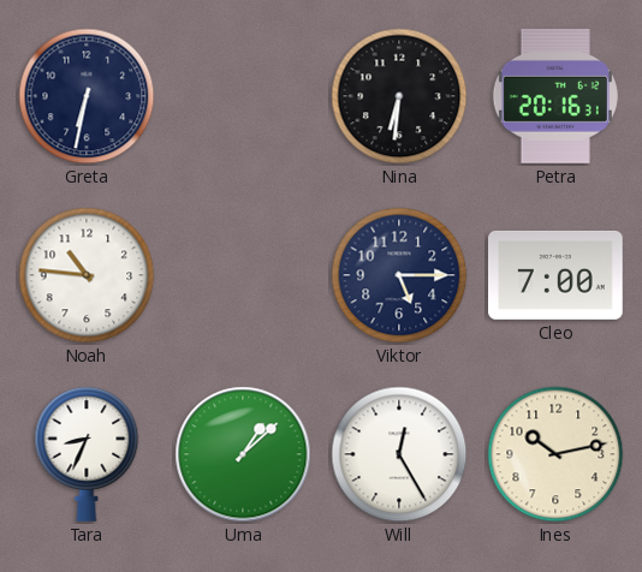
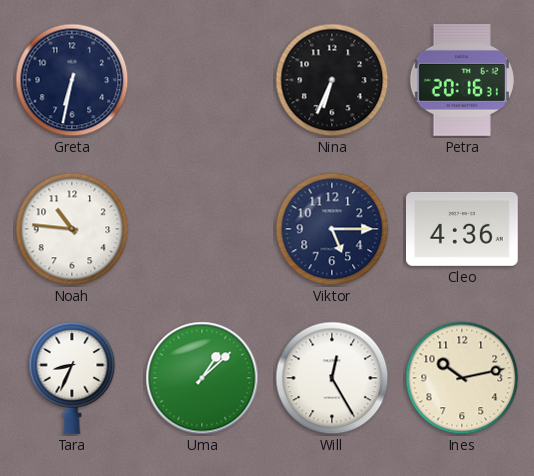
Nina: 6:31 -> 6:34 (332, 80)
Cleo: 7:00 -> 4:36 (463, 229)
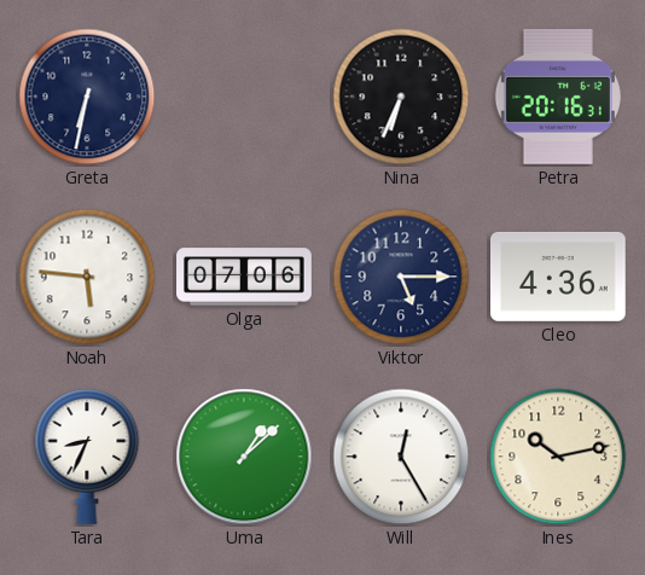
Noah: 10:46 -> 5:46 (87, 277)
Olga: none -> 07:06 (244, 277)
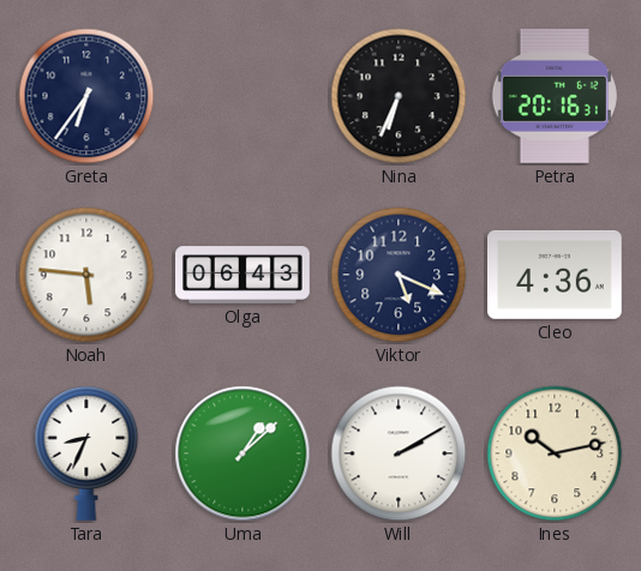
Greta: 6:32 -> 6:36 (86, 96)
Olga: 07:06 -> 06:43 (242, 275)
Viktor: 5:15 -> 5:19 (399, 275)
Will: 12:25 -> 2:10 (399, 453)
